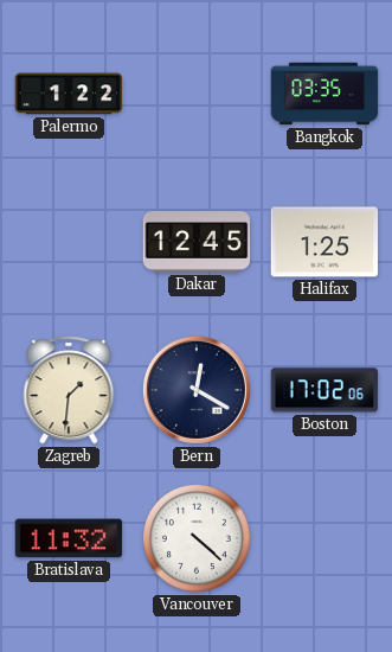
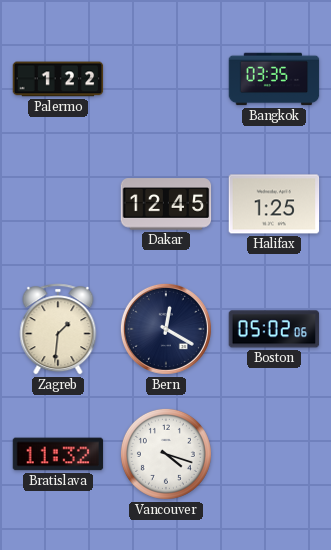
Boston: 17:02 -> 05:02 (274, 329)
Vancouver: 4:22 -> 4:18 (166, 454)
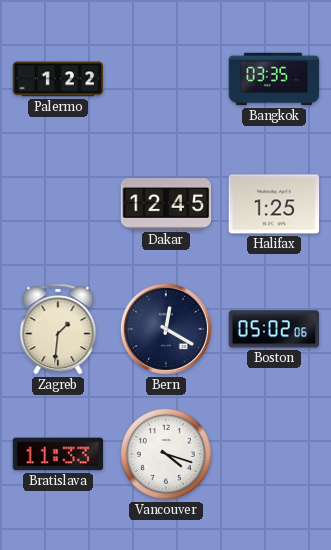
Bratislava: 11:32 -> 11:33 (58, 454)
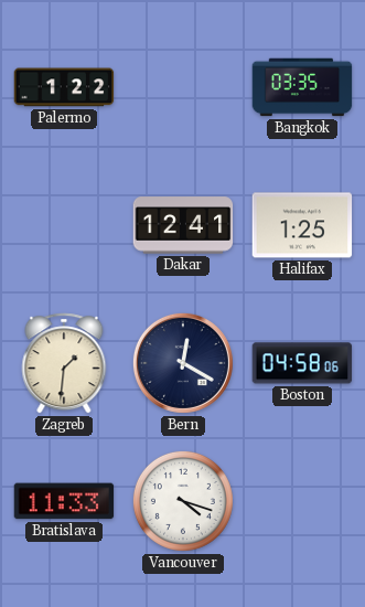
Dakar: 12:45 -> 12:41 (183, 225)
Boston: 05:02 -> 04:58 (302, 363)
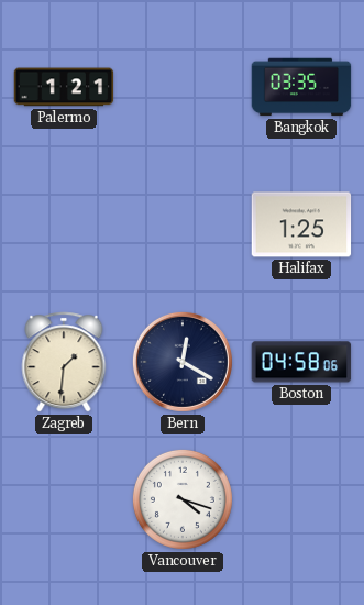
Palermo: 1:22 -> 1:21 (64, 87)
Dakar: 12:41 -> none (183, 225)
Bratislava: 11:33 -> none (64, 501)
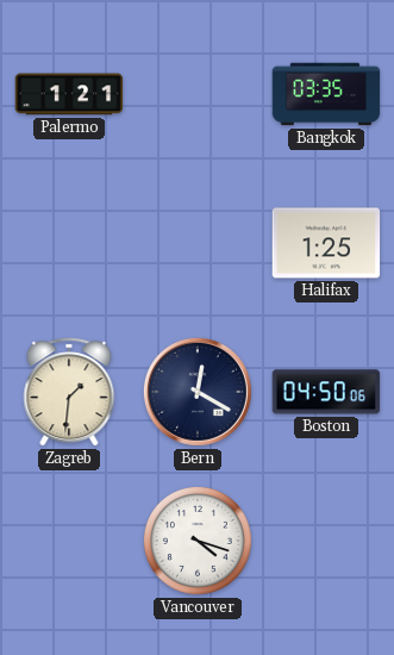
Boston: 04:58 -> 04:50 (326, 392)
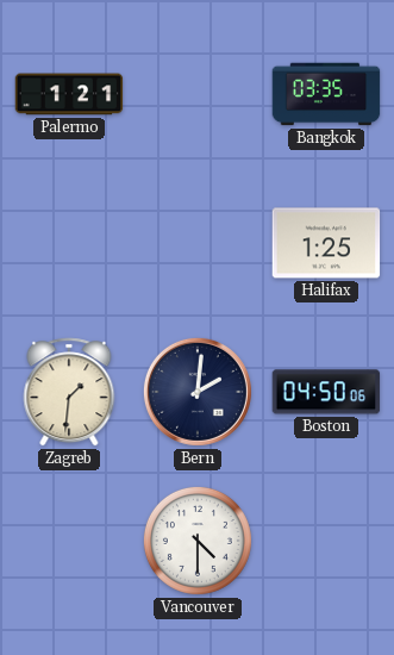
Bern: 12:20 -> 2:01 (198, 392)
Vancouver: 4:18 -> 4:30 (198, 541)
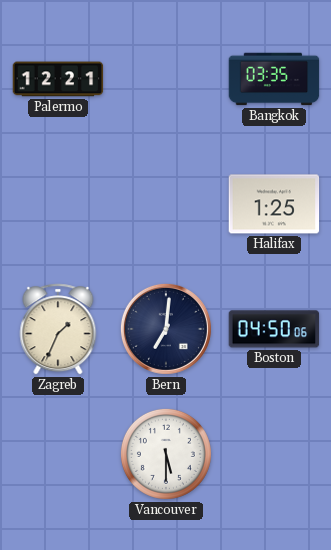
Palermo: 1:21 -> 12:21 (58, 79)
Zagreb: 1:31 -> 1:34 (58, 329)
Bern: 2:01 -> 7:01 (166, 329)
Vancouver: 4:30 -> 5:30 (166, 454)
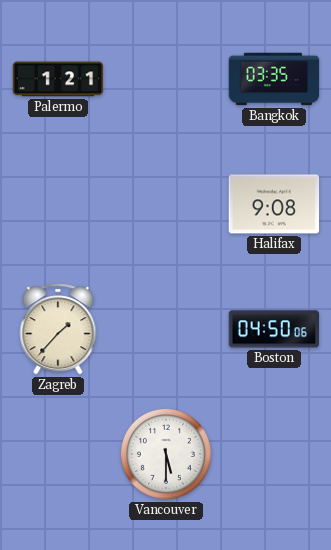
Palermo: 12:21 -> 1:21 (58, 79)
Halifax: 1:25 -> 9:08 (274, 204)
Zagreb: 1:34 -> 1:37 (58, 329)
Bern: 7:01 -> none (166, 329)
